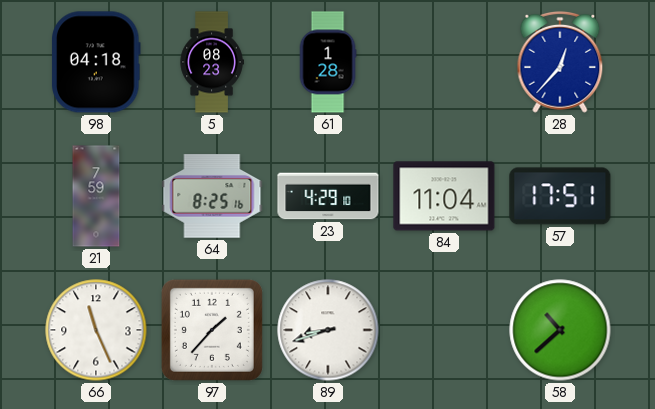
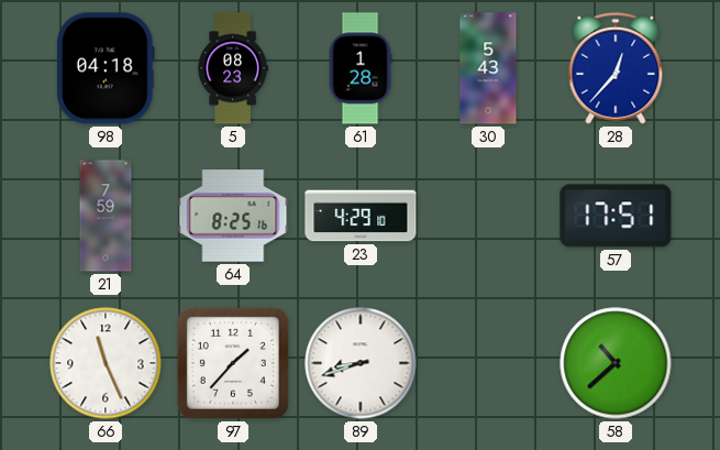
30: none -> 5:43 (488, 68)
84: 11:04 -> none (444, 196)
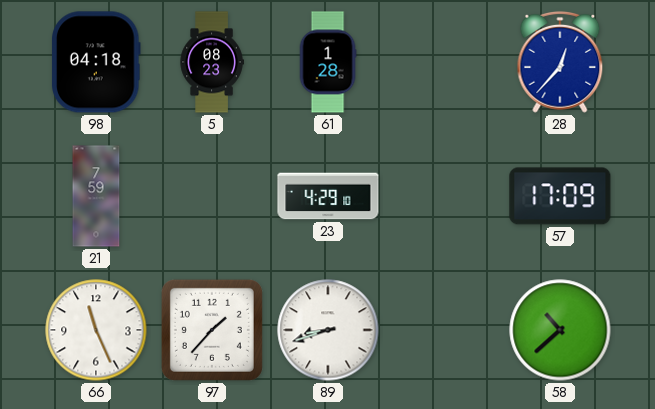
30: 5:43 -> none (488, 68)
64: 8:25 -> none (233, 216)
57: 17:51 -> 17:09 (560, 196)
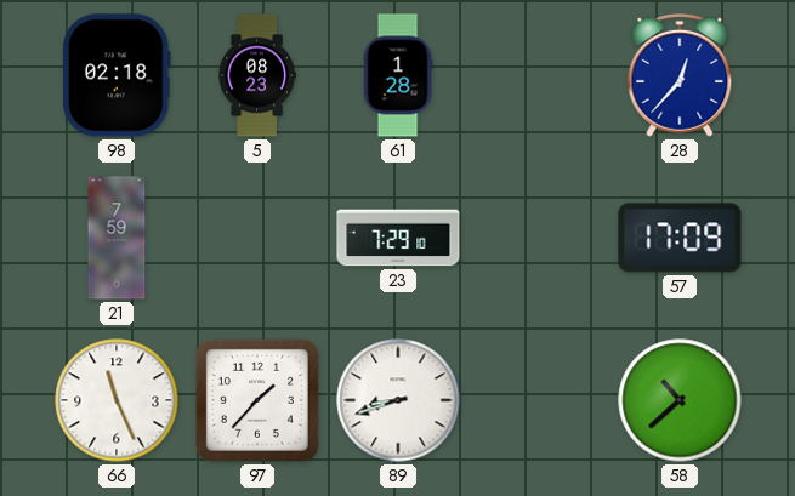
98: 04:18 -> 02:18 (118, 75)
23: 4:29 -> 7:29 (398, 238)
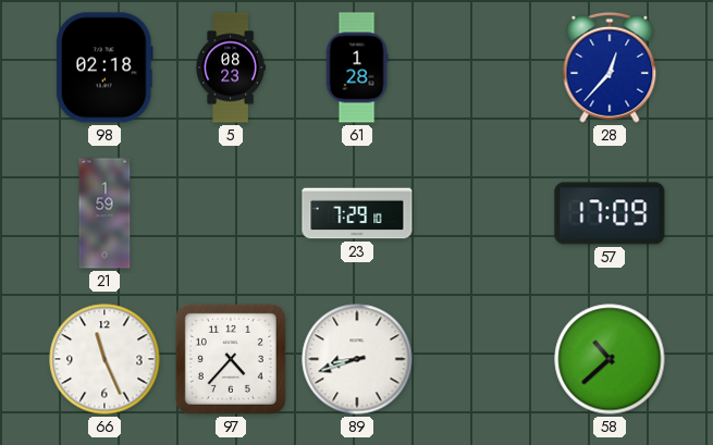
21: 7:59 -> 1:59 (105, 213)
97: 1:37 -> 4:37 (231, 359)
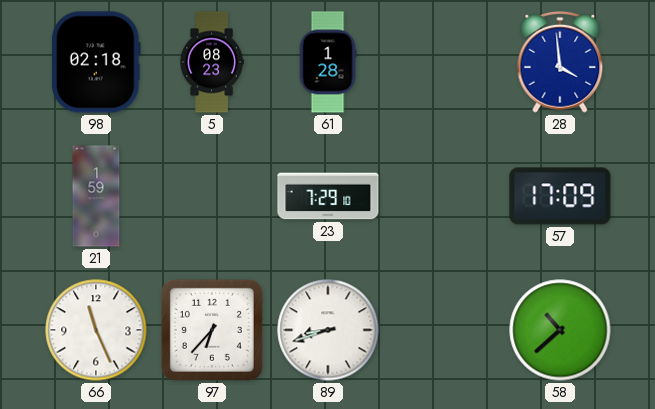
28: 12:37 -> 3:59 (560, 62)
97: 4:37 -> 6:37 (212, 330)
